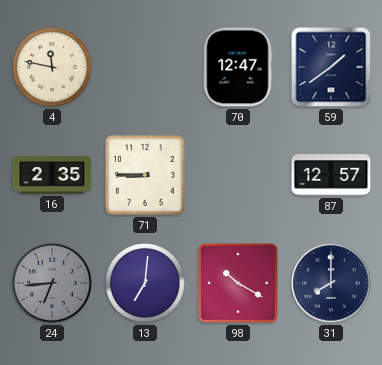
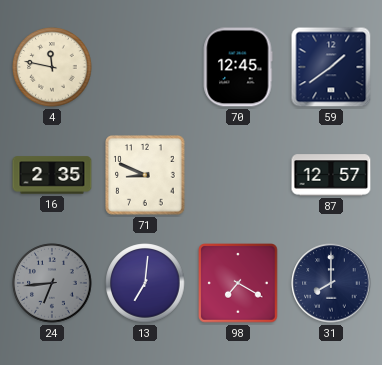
70: 12:47 -> 12:45 (238, 67)
71: 8:45 -> 8:49 (145, 175)
98: 10:20 -> 7:20 (238, 283)
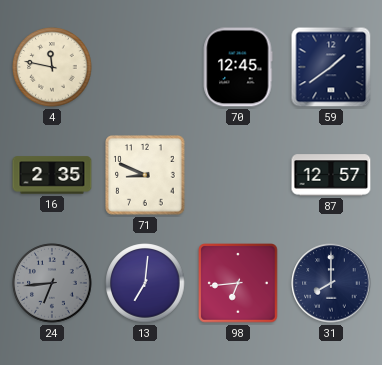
98: 7:20 -> 6:44 (238, 283)
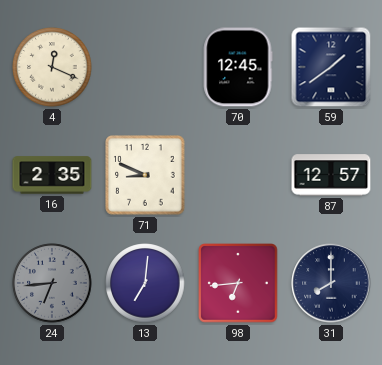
4: 11:47 -> 12:19 (52, 67)
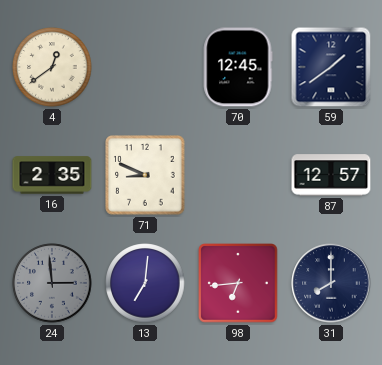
4: 12:19 -> 12:39 (52, 67)
24: 6:44 -> 2:59 (52, 283)
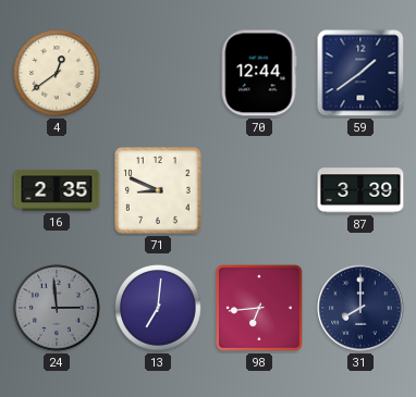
70: 12:45 -> 12:44 (259, 73)
87: 12:57 -> 3:39 (360, 190)
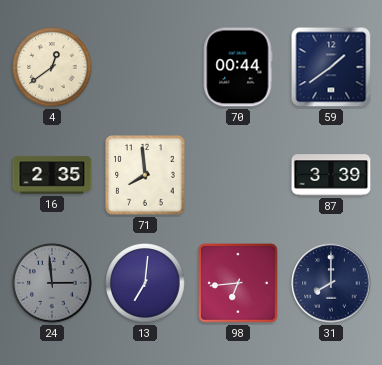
70: 12:44 -> 00:44 (238, 67)
71: 8:49 -> 7:59 (145, 175)
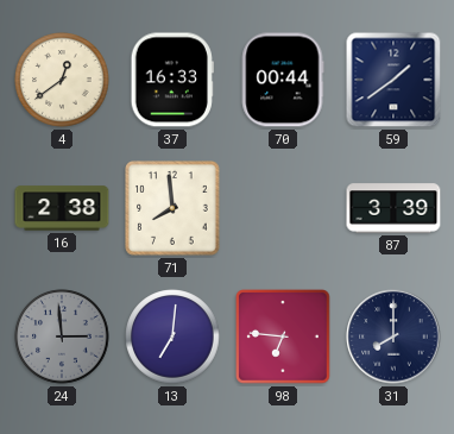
37: none -> 16:33 (172, 80)
16: 2:35 -> 2:38 (62, 208)
98: 6:44 -> 6:46 (283, 336)
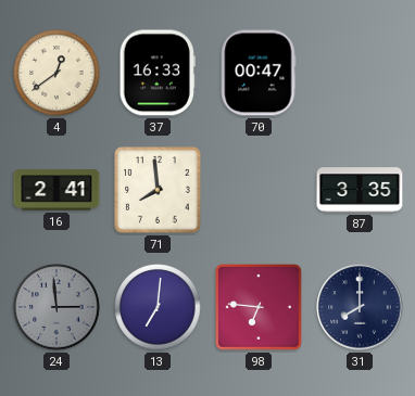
70: 00:44 -> 00:47 (259, 73)
59: 1:39 -> none (393, 80)
16: 2:38 -> 2:41 (56, 190)
87: 3:39 -> 3:35 (360, 190)
